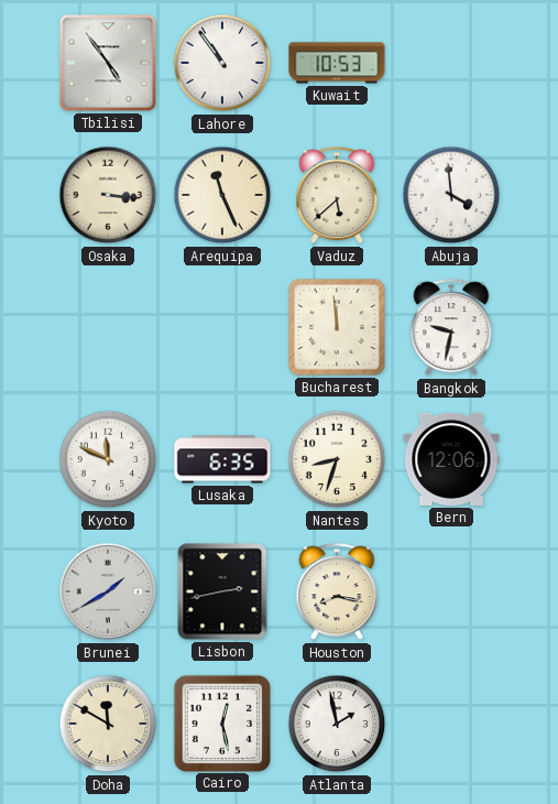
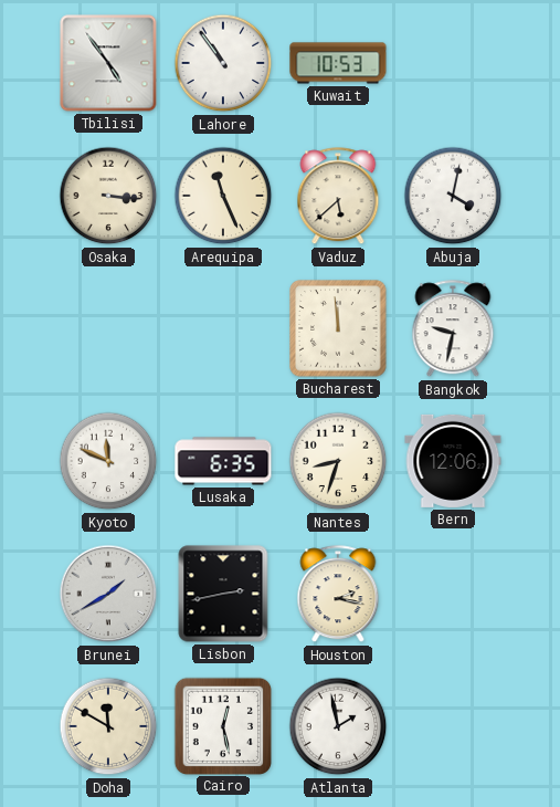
Abuja: 3:59 -> 4:02 (453, 196)
Houston: 8:17 -> 2:17 (338, 595)
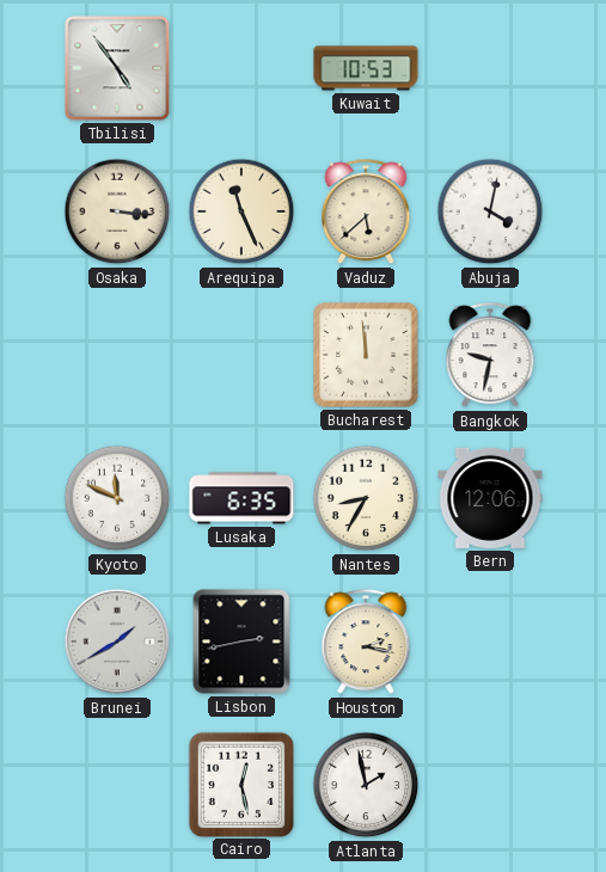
Lahore: 10:54 -> none (223, 63)
Nantes: 8:33 -> 8:35 (366, 498)
Doha: 11:50 -> none (108, 726)
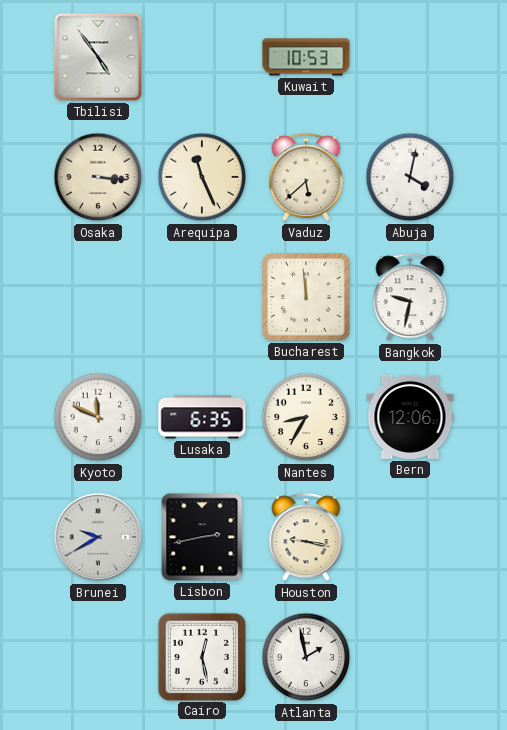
Brunei: 1:40 -> 9:40 (98, 537)
Houston: 2:17 -> 9:17 (306, 538)
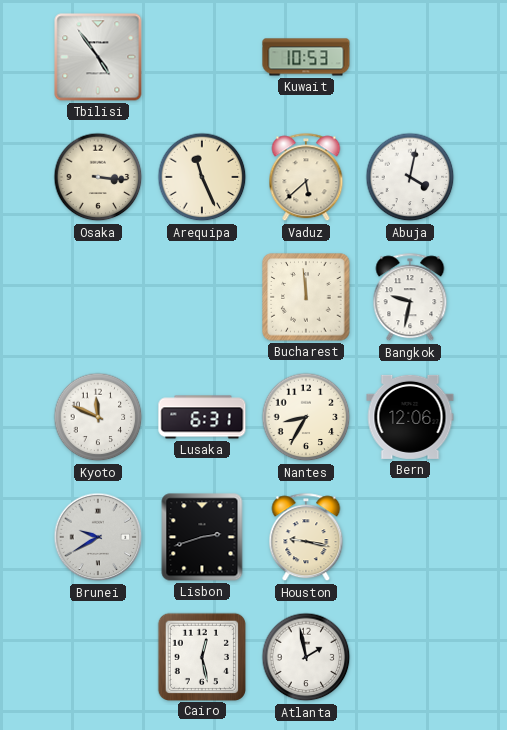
Lusaka: 6:35 -> 6:31 (202, 417)
Lisbon: 2:43 -> 2:42 (202, 537)
